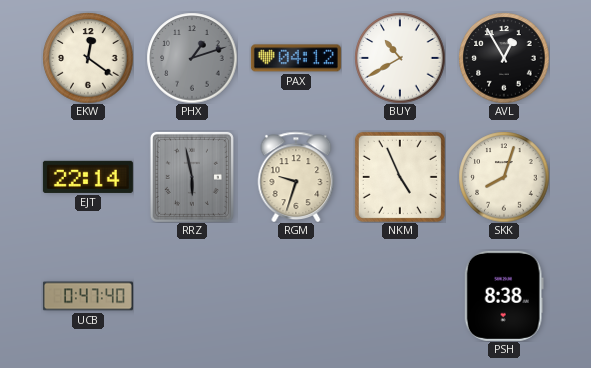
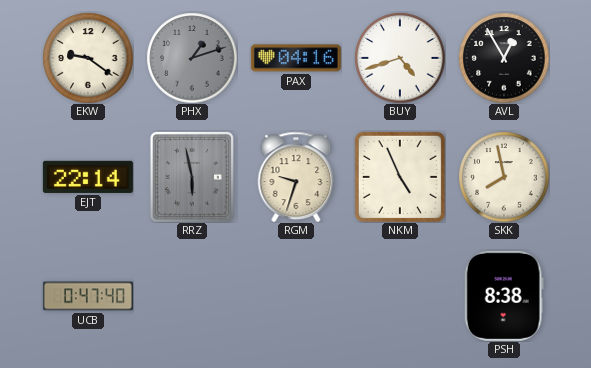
EKW: 12:21 -> 9:21 (88, 58)
PAX: 04:12 -> 04:16 (296, 58)
BUY: 10:40 -> 4:42 (400, 58)
SKK: 8:03 -> 7:58 (504, 177)
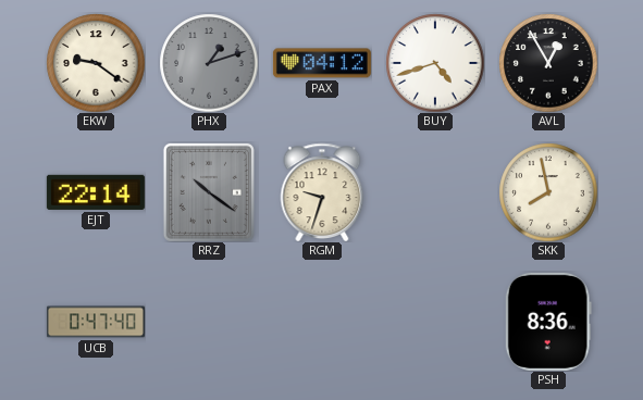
PAX: 04:16 -> 04:12 (322, 63)
RRZ: 5:58 -> 10:21 (209, 192)
NKM: 4:56 -> none (400, 177)
PSH: 8:38 -> 8:36 (548, 322)
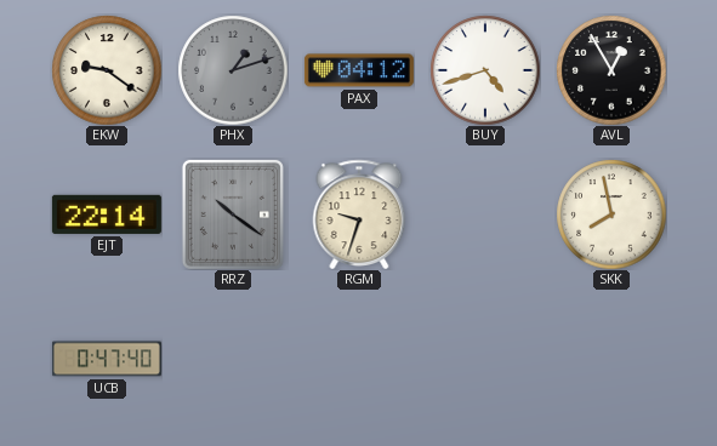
PSH: 8:36 -> none (548, 322)
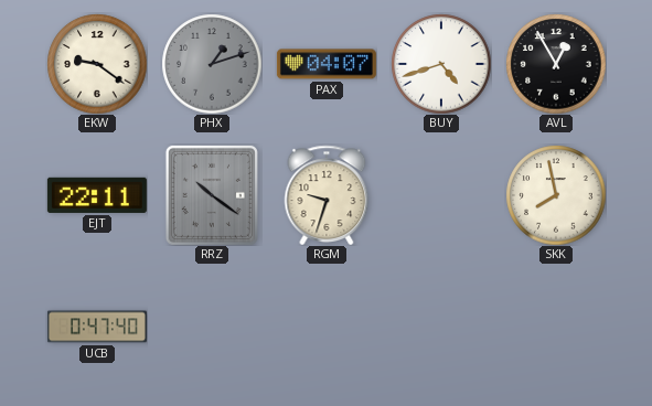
PAX: 04:12 -> 04:07 (327, 64)
EJT: 22:14 -> 22:11 (97, 195)
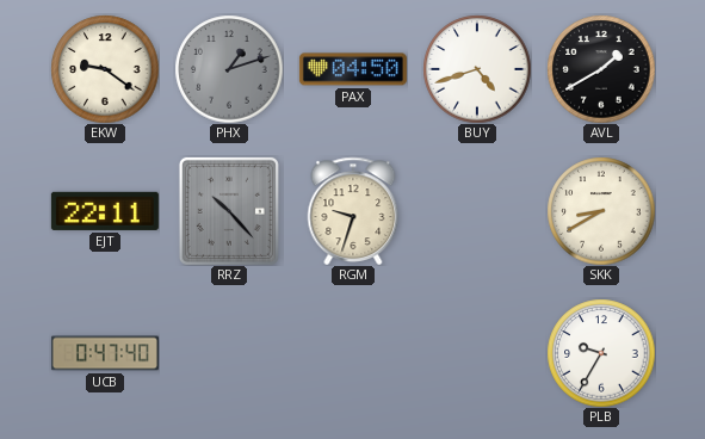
PAX: 04:07 -> 04:50 (353, 69)
AVL: 12:55 -> 1:40 (601, 69)
RRZ: 10:21 -> 10:23 (229, 211)
SKK: 7:58 -> 8:40 (601, 211)
PLB: none -> 9:35 (601, 353)
